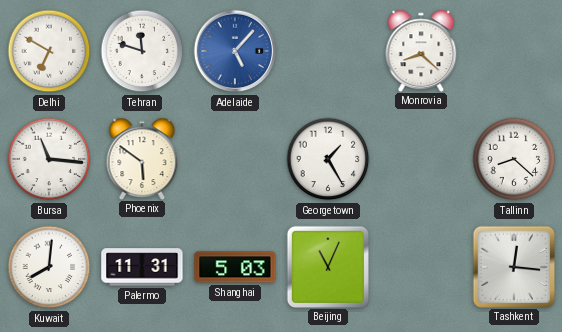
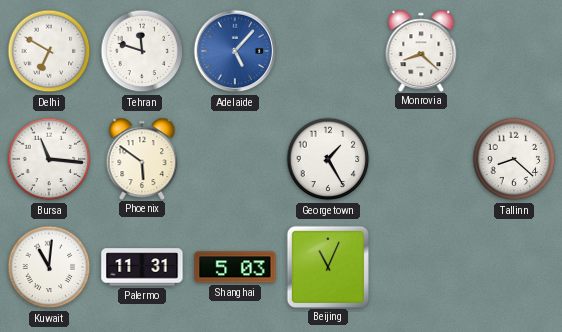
Kuwait: 8:01 -> 11:01 (49, 267)
Tashkent: 12:16 -> none (513, 266)
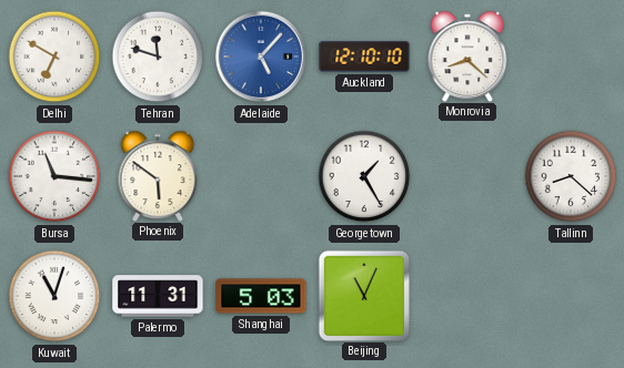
Auckland: none -> 12:10 (364, 57)
Kuwait: 11:01 -> 11:03 (54, 296)
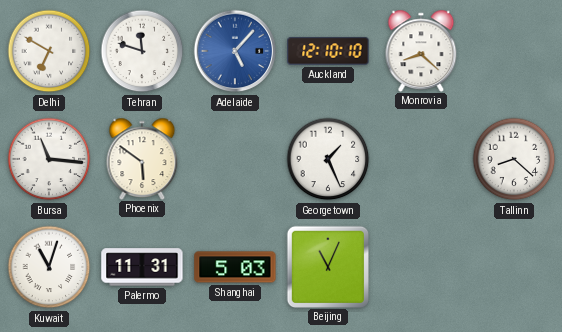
Georgetown: 1:25 -> 1:26 (328, 159)
